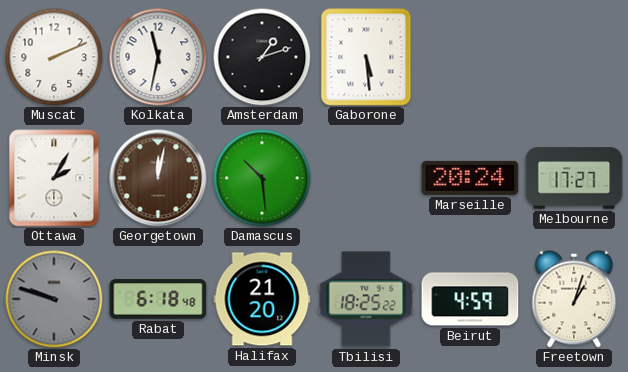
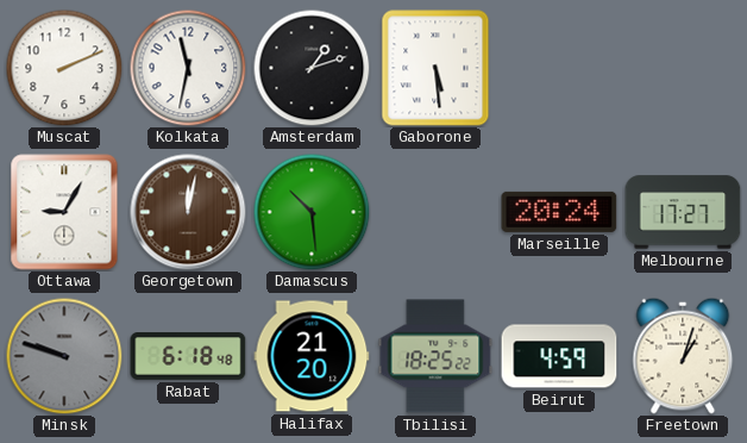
Ottawa: 2:05 -> 9:05 (64, 212)
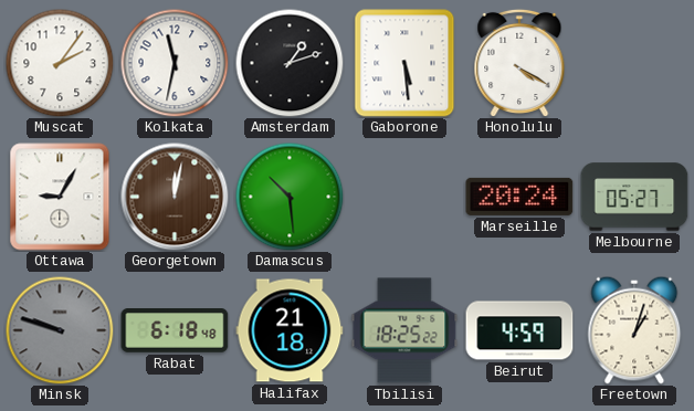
Muscat: 2:11 -> 2:06 (60, 63)
Honolulu: none -> 4:20 (519, 62)
Melbourne: 17:27 -> 05:27 (634, 197)
Halifax: 21:20 -> 21:18 (290, 330)
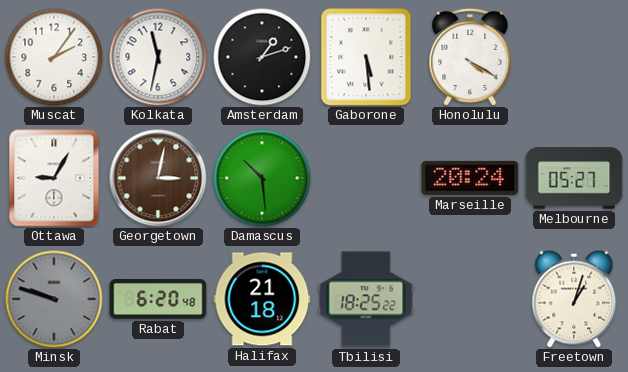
Georgetown: 12:02 -> 3:02 (158, 178)
Rabat: 6:18 -> 6:20 (158, 299)
Beirut: 4:59 -> none (519, 330)
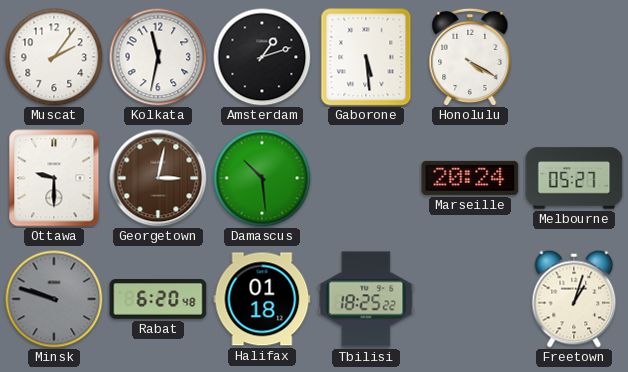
Ottawa: 9:05 -> 9:30 (54, 178)
Halifax: 21:18 -> 01:18 (262, 299)
